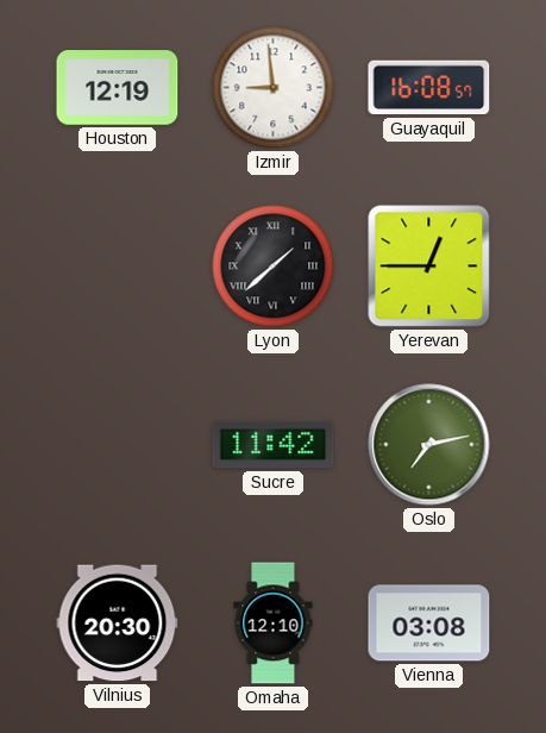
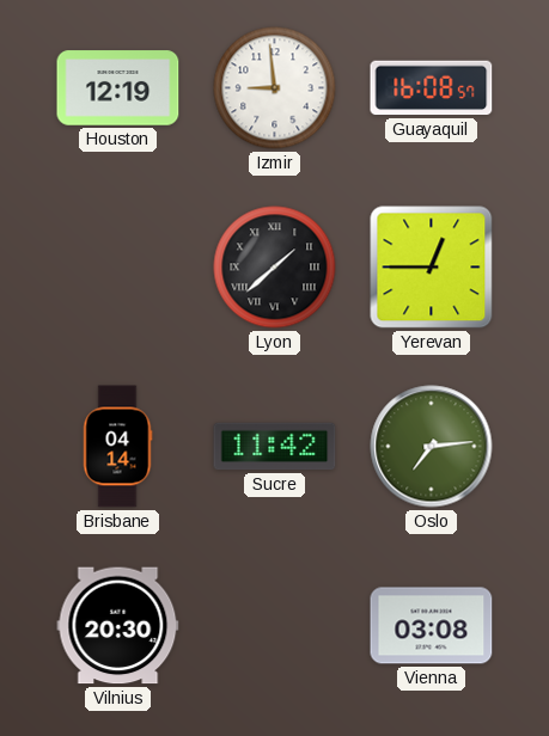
Brisbane: none -> 04:14 (117, 447)
Oslo: 7:13 -> 7:14 (432, 447)
Omaha: 12:10 -> none (274, 624)
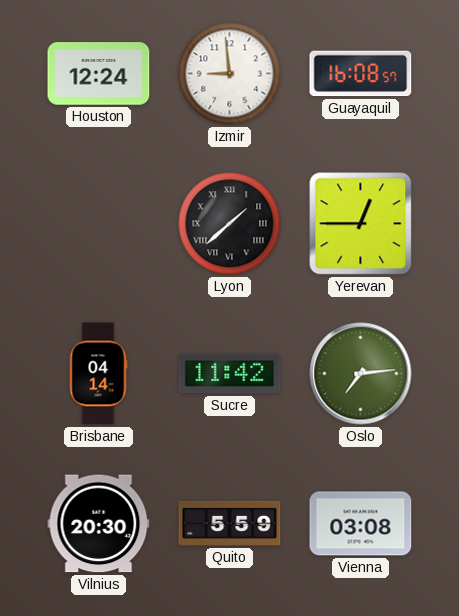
Houston: 12:19 -> 12:24 (99, 74)
Quito: none -> 5:59 (230, 523)
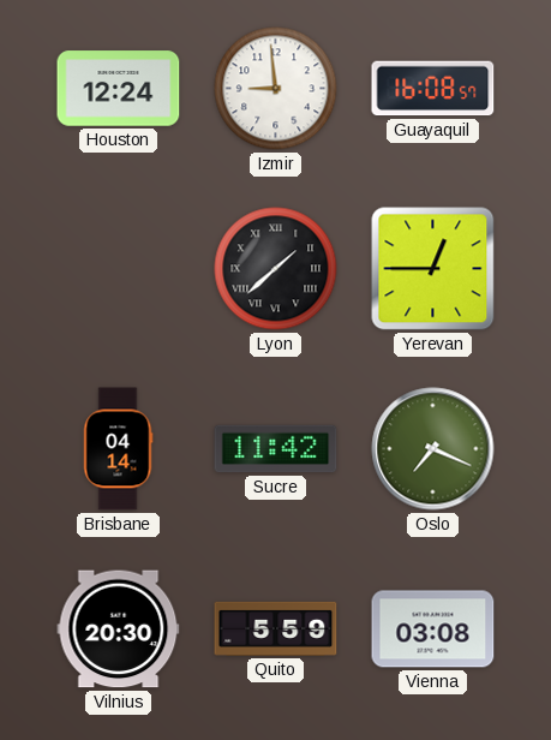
Oslo: 7:14 -> 7:19 (433, 449)
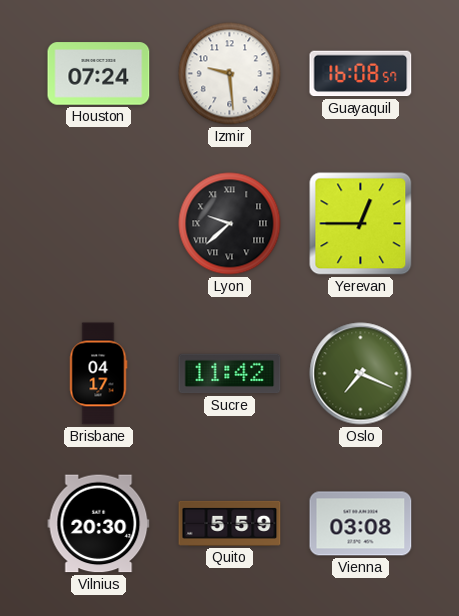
Houston: 12:24 -> 07:24 (99, 74)
Izmir: 8:59 -> 9:29 (230, 74)
Lyon: 1:38 -> 9:38 (230, 224)
Brisbane: 04:14 -> 04:17 (98, 374)
